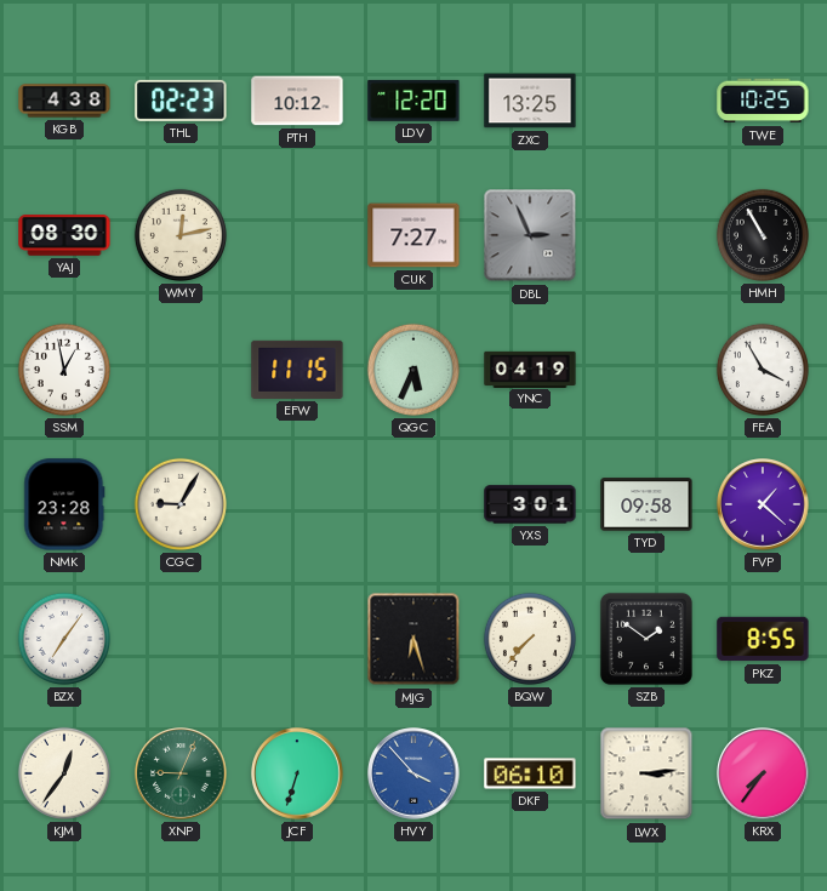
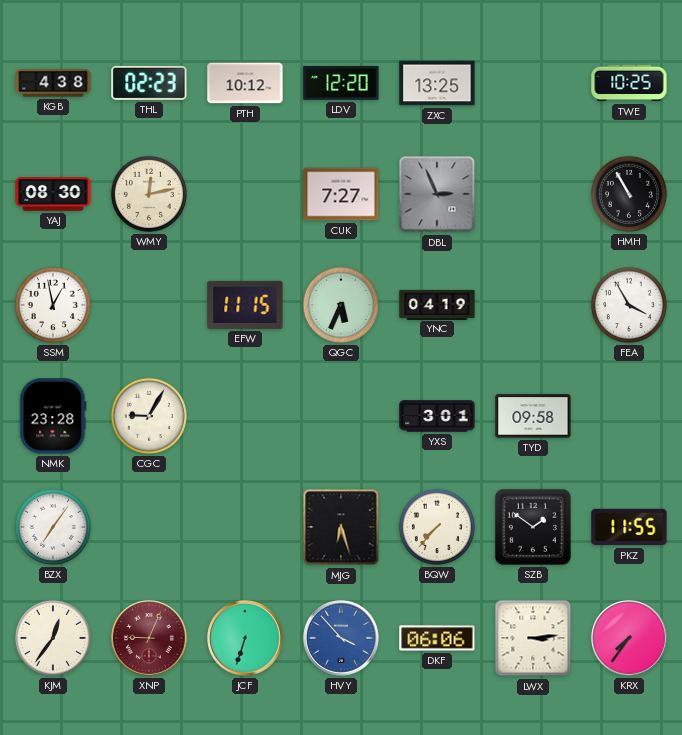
FVP: 1:22 -> none (763, 504)
PKZ: 8:55 -> 11:55 (629, 527)
XNP dial: green -> burgundy (149, 638)
DKF: 06:10 -> 06:06 (437, 638)
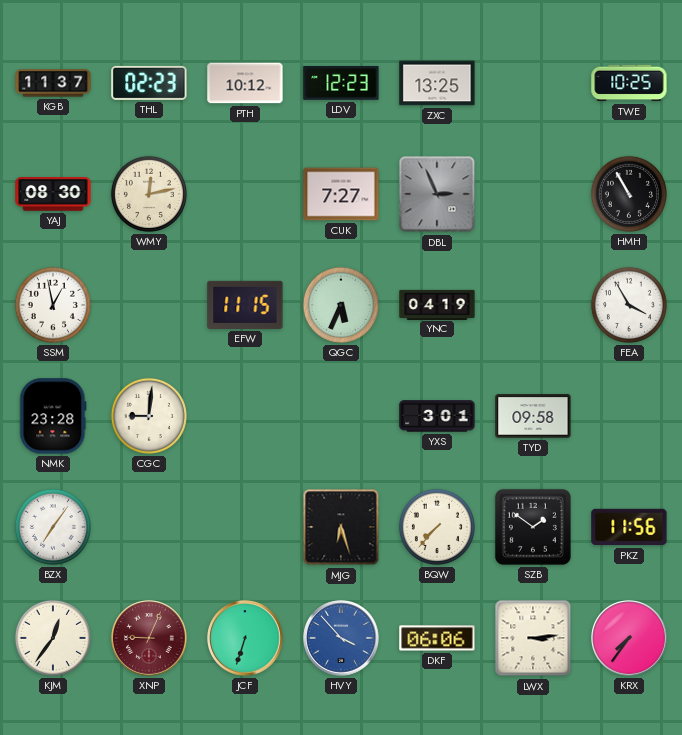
KGB: 4:38 -> 11:37 (53, 83)
LDV: 12:20 -> 12:23 (341, 83)
CGC: 9:05 -> 9:01 (149, 416)
PKZ: 11:55 -> 11:56 (629, 527)
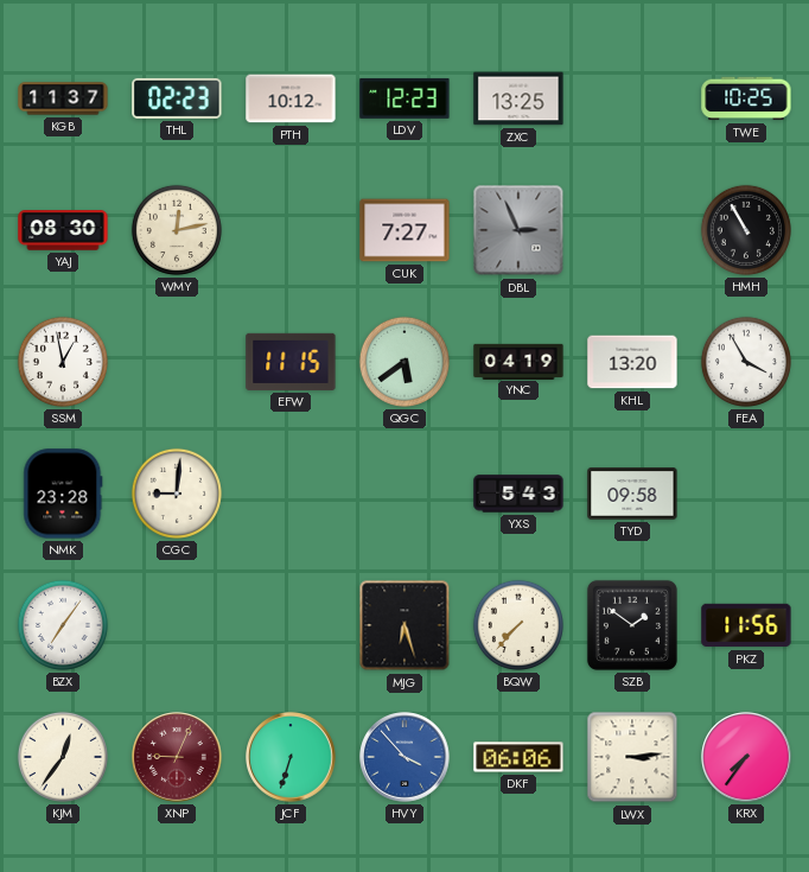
QGC: 5:34 -> 5:39 (404, 362)
KHL: none -> 13:20 (632, 362)
YXS: 3:01 -> 5:43 (518, 494)
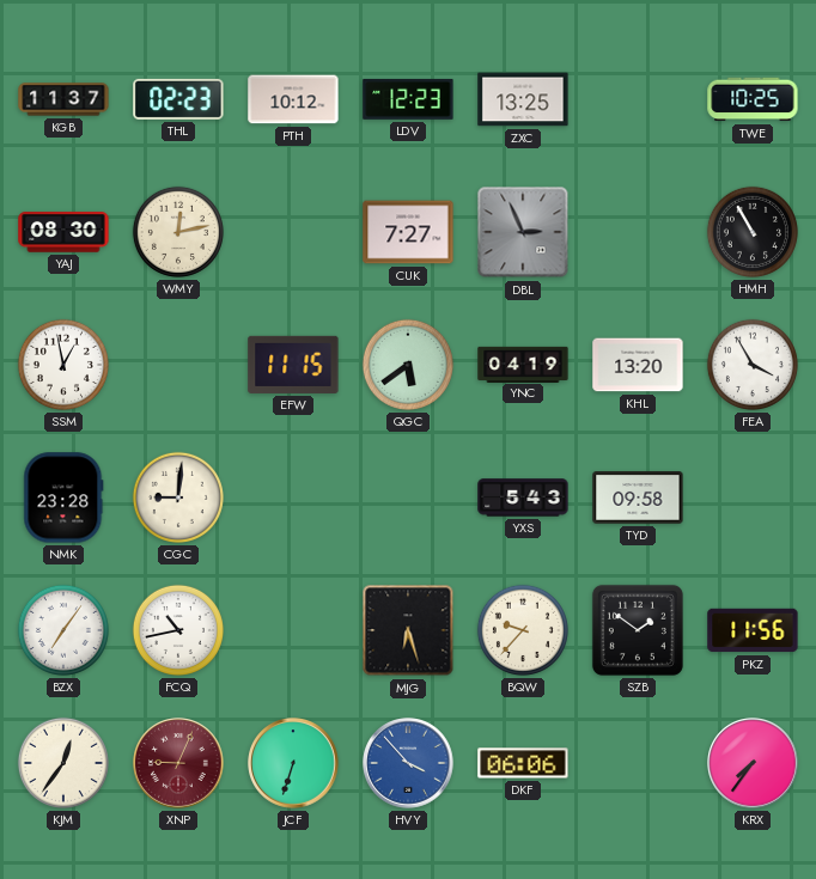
FCQ: none -> 10:43 (178, 630)
BQW: 7:37 -> 9:37 (523, 630)
LWX: 3:14 -> none (632, 757)
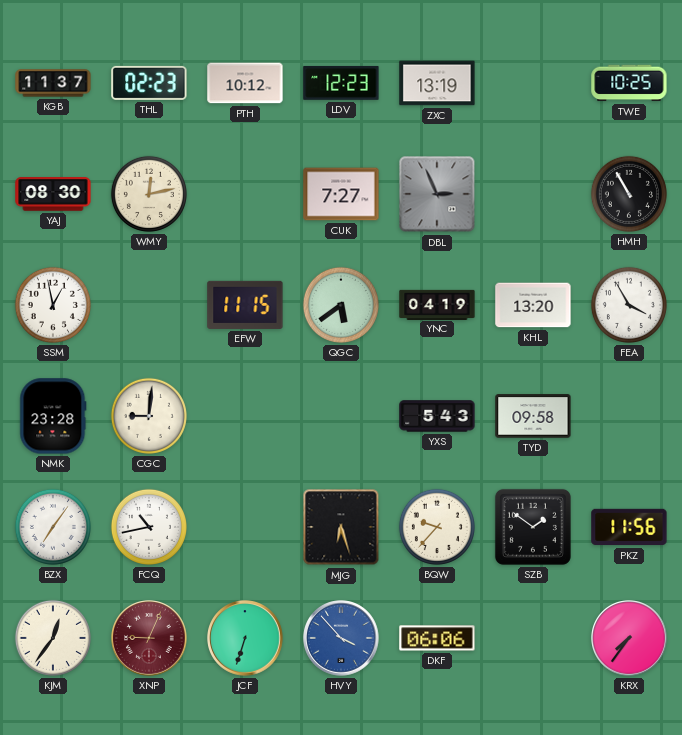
ZXC: 13:25 -> 13:19 (437, 83)
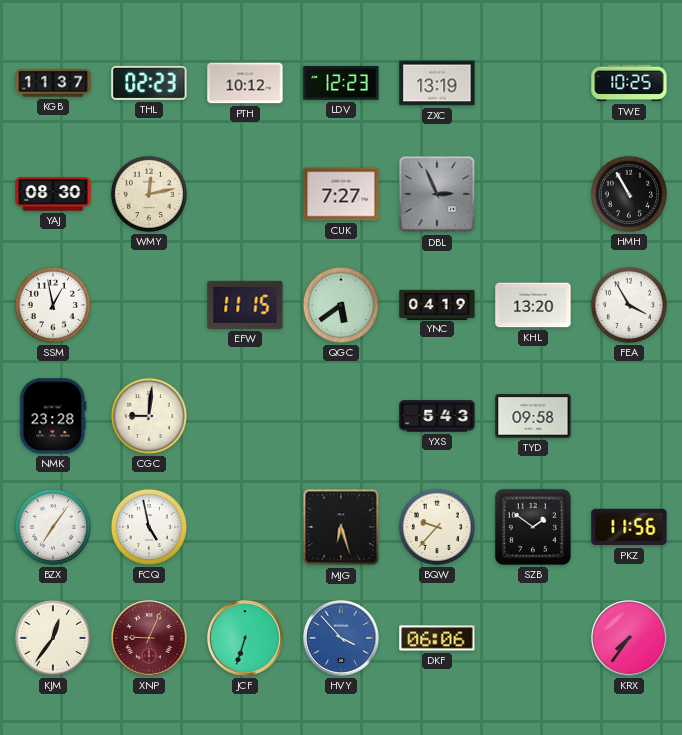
FCQ: 10:43 -> 4:58 (149, 527)
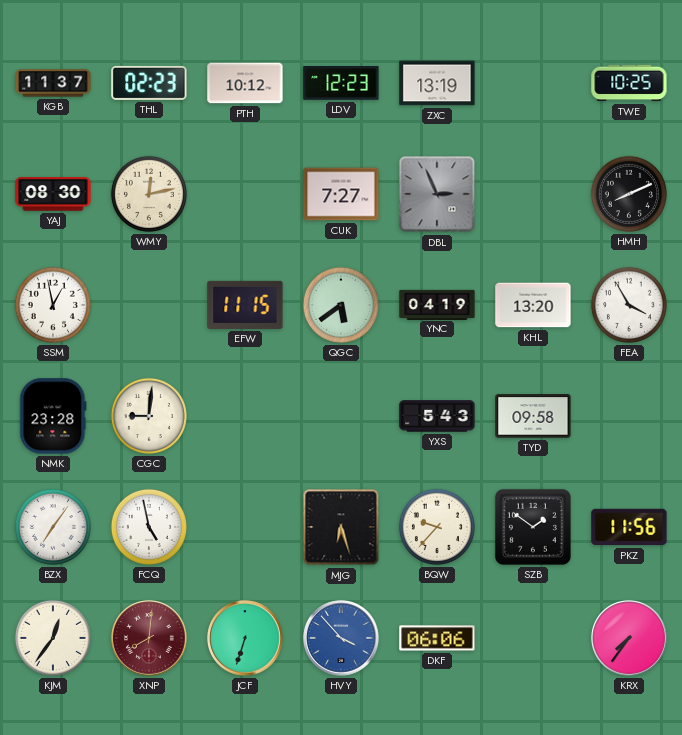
HMH: 10:55 -> 8:11 (629, 194)
XNP: 9:04 -> 8:01 (149, 638)
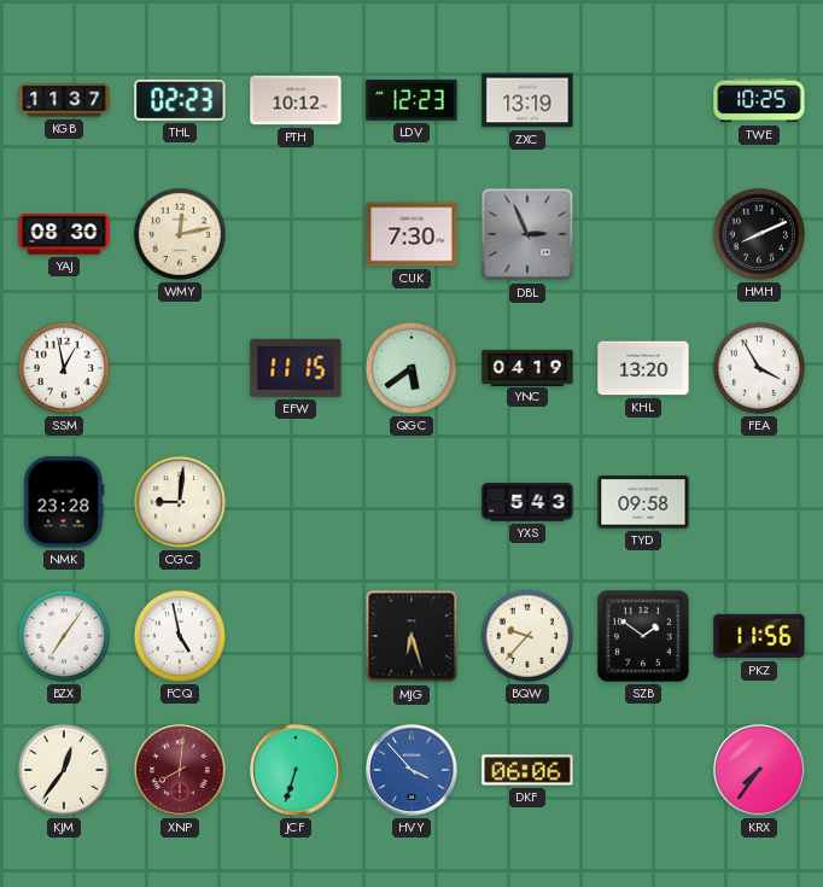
CUK: 7:27 -> 7:30 (411, 234)
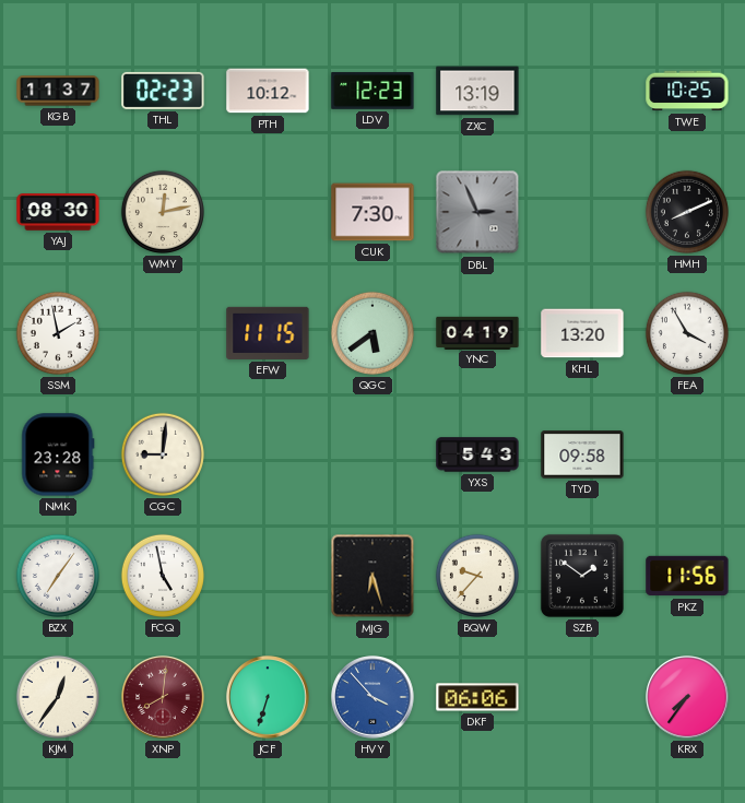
SSM: 12:58 -> 1:58 (58, 333)
